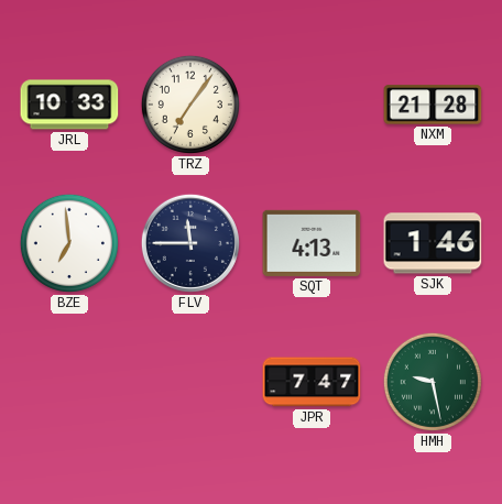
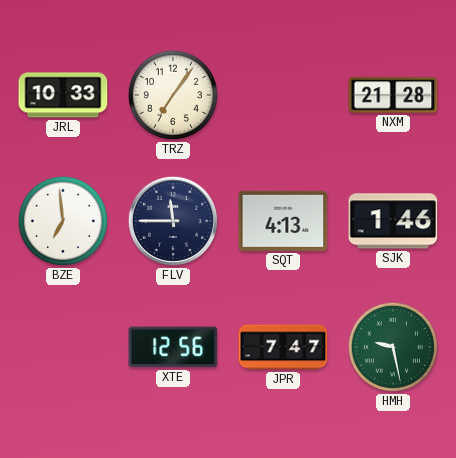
XTE: none -> 12:56 (173, 347)
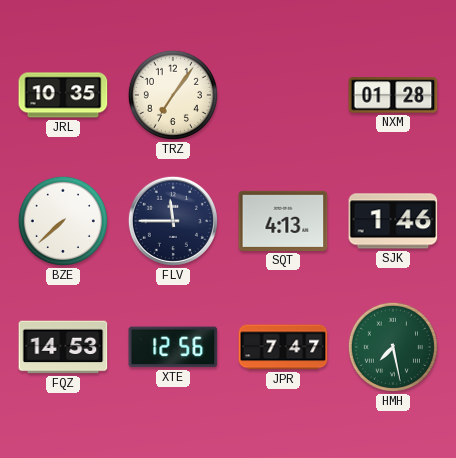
JRL: 10:33 -> 10:35 (63, 95)
NXM: 21:28 -> 01:28 (393, 95)
BZE: 6:59 -> 7:38 (63, 221)
FQZ: none -> 14:53 (63, 347)
HMH: 9:28 -> 7:28 (393, 347)
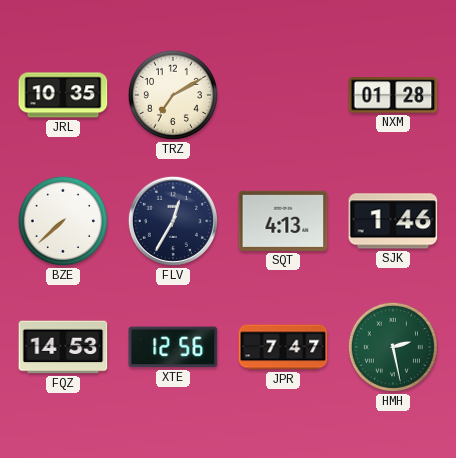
TRZ: 7:06 -> 7:10 (173, 95)
FLV: 11:45 -> 12:35 (173, 221)
HMH: 7:28 -> 2:28 (393, 347)
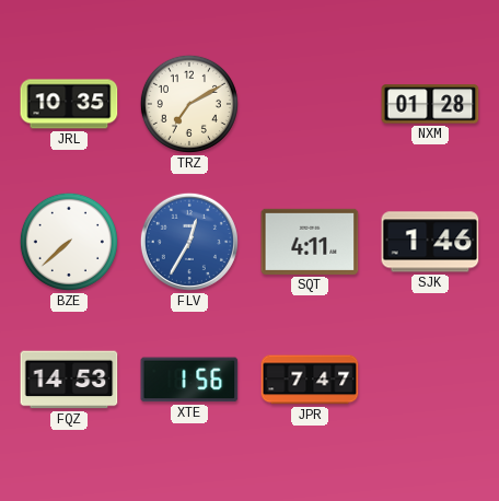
FLV dial: navy -> blue (189, 242)
SQT: 4:13 -> 4:11 (310, 242)
XTE: 12:56 -> 1:56 (189, 380)
HMH: 2:28 -> none (393, 347)
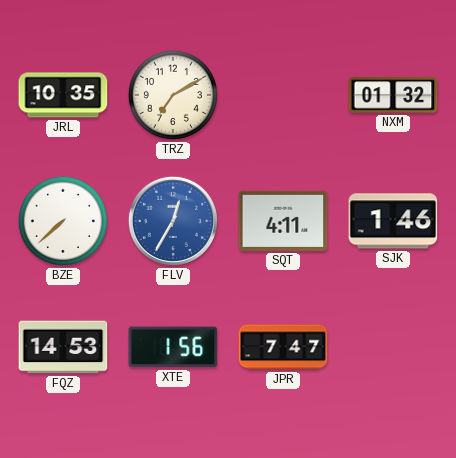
NXM: 01:28 -> 01:32 (393, 95)
